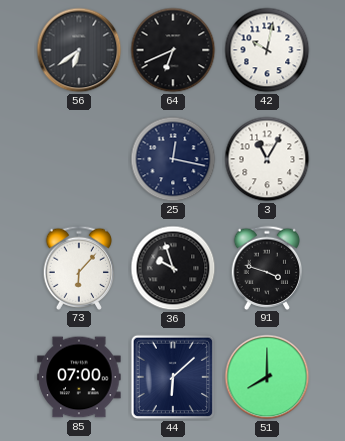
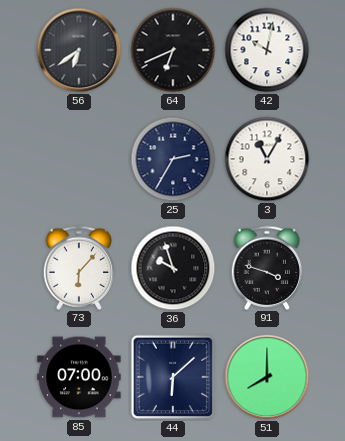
25: 12:17 -> 2:35 (173, 159)
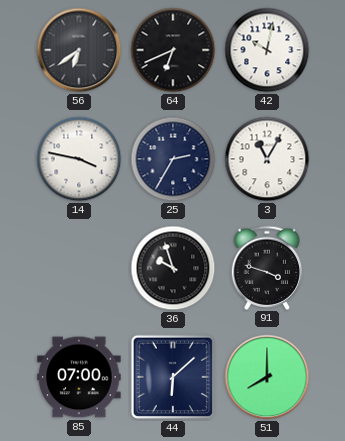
14: none -> 3:47 (79, 159)
73: 6:07 -> none (79, 267)
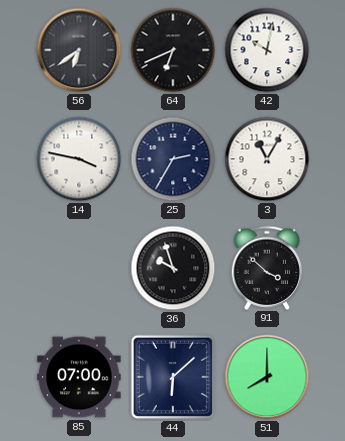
91: 3:48 -> 3:52 (267, 267)
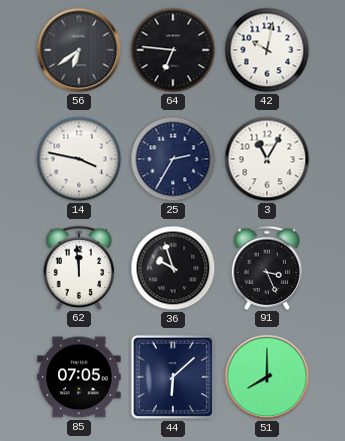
64: 6:41 -> 6:46 (173, 50)
62: none -> 11:59 (79, 267)
91: 3:52 -> 3:26 (267, 267)
85: 07:00 -> 07:05 (79, 377)
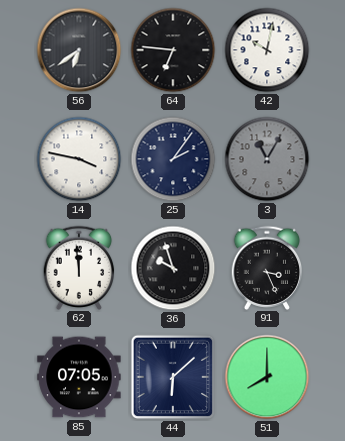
25: 2:35 -> 2:06 (173, 159)
3 dial: white -> grey (267, 159)
